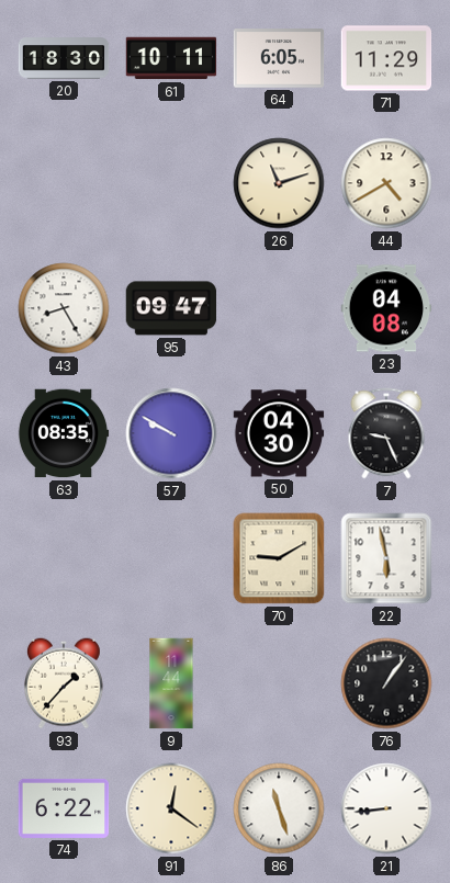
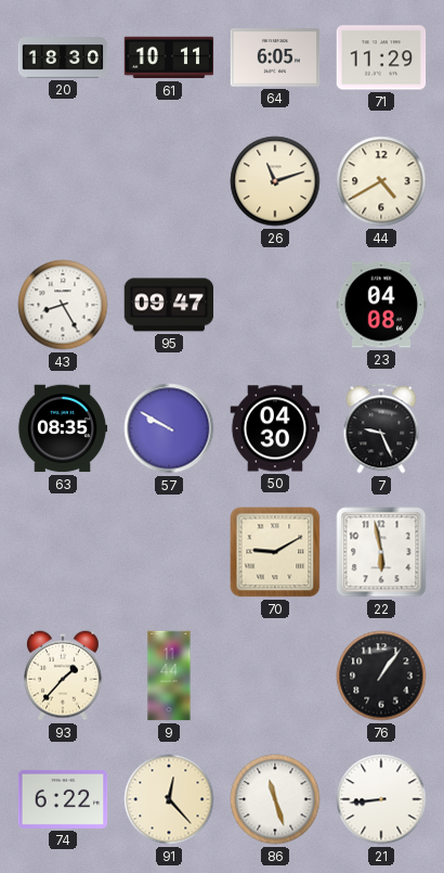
91: 12:21 -> 12:23 (169, 799)
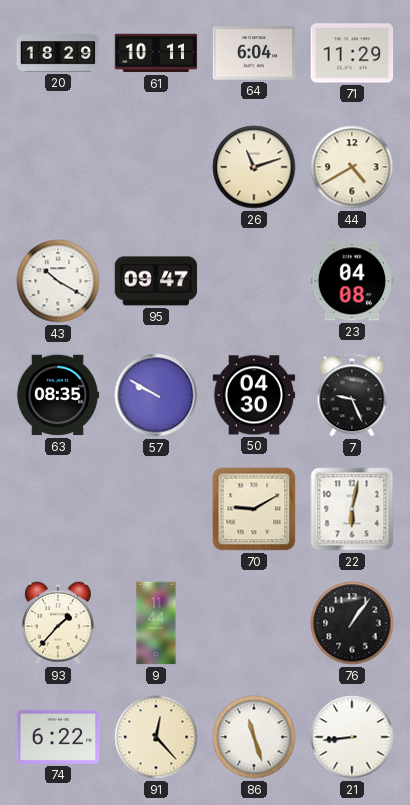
20: 18:30 -> 18:29 (58, 53)
64: 6:05 -> 6:04 (254, 53)
43: 8:25 -> 10:20 (58, 281)
22: 5:58 -> 6:02 (352, 509)
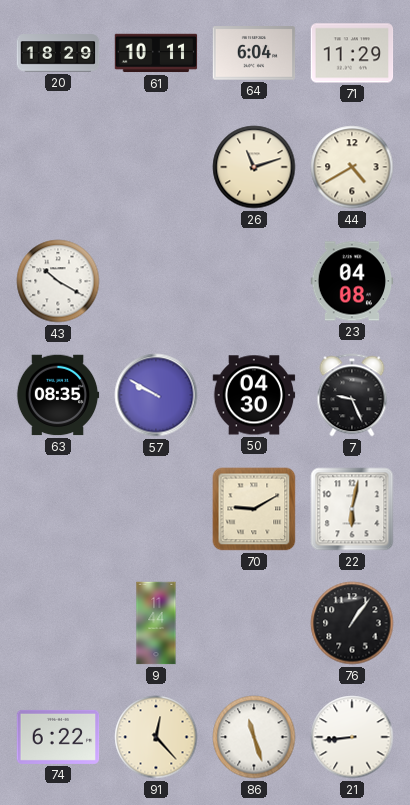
95: 09:47 -> none (156, 281)
93: 1:37 -> none (58, 623)
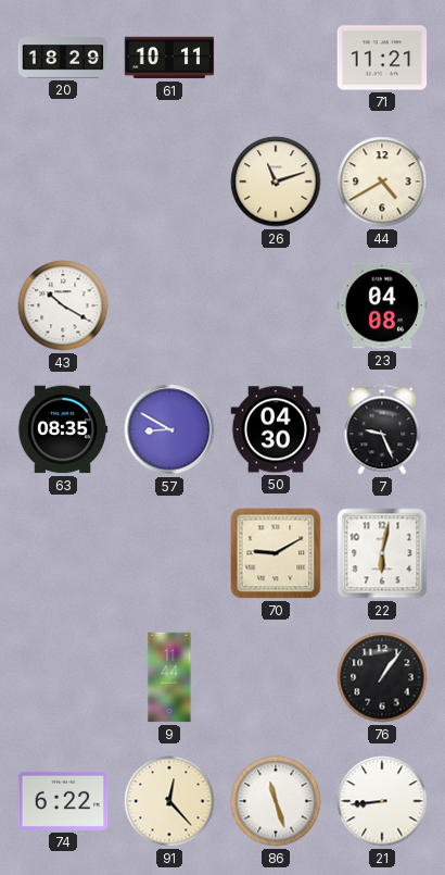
64: 6:04 -> none (254, 53)
71: 11:29 -> 11:21 (382, 58)
57: 9:50 -> 8:50 (169, 429)
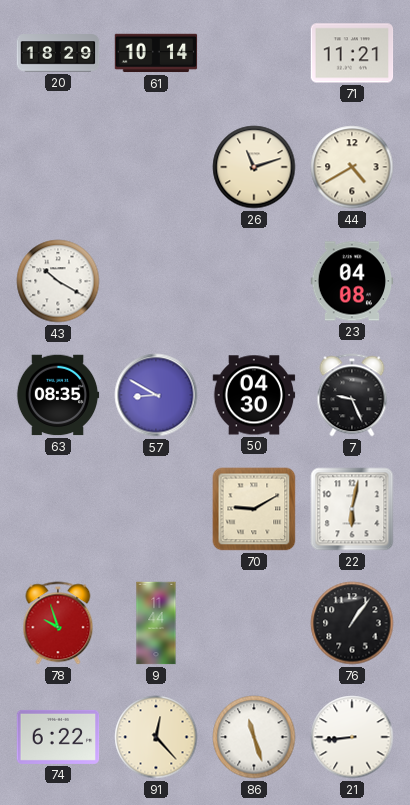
61: 10:11 -> 10:14 (156, 53)
78: none -> 9:57 (58, 623)
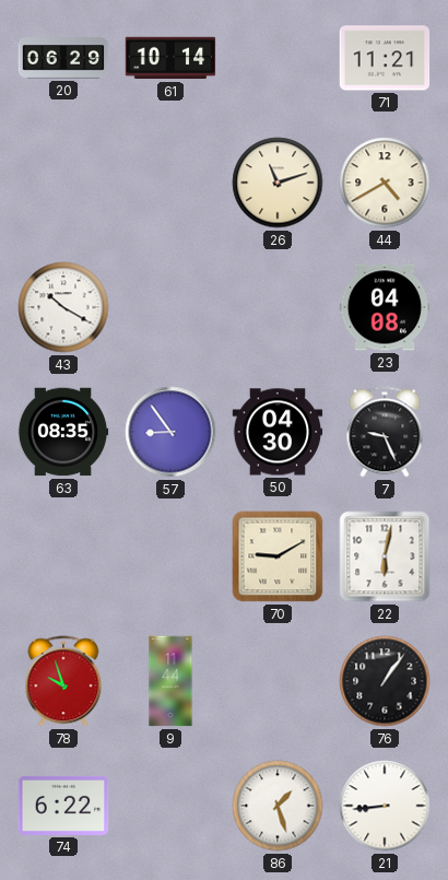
20: 18:29 -> 06:29 (63, 58)
57: 8:50 -> 8:54 (170, 432)
91: 12:23 -> none (156, 737)
86: 11:27 -> 1:27 (278, 806)
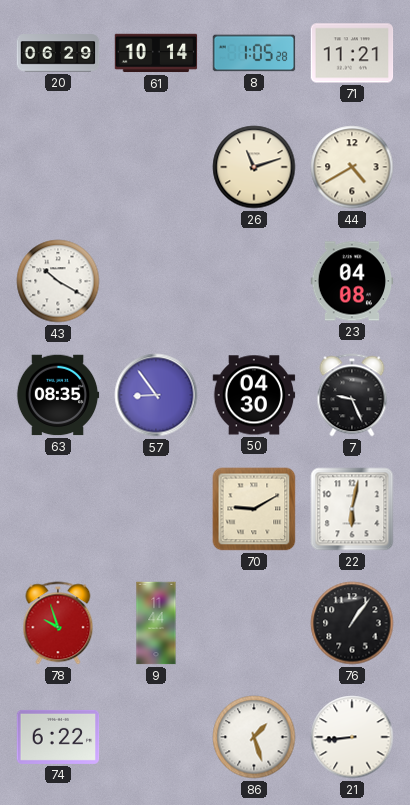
8: none -> 1:05 (254, 53)
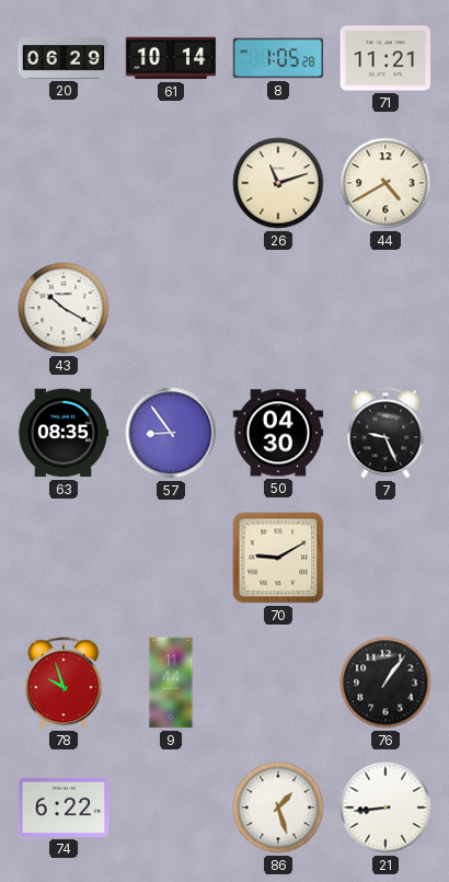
23: 04:08 -> none (352, 281)
22: 6:02 -> none (352, 509)
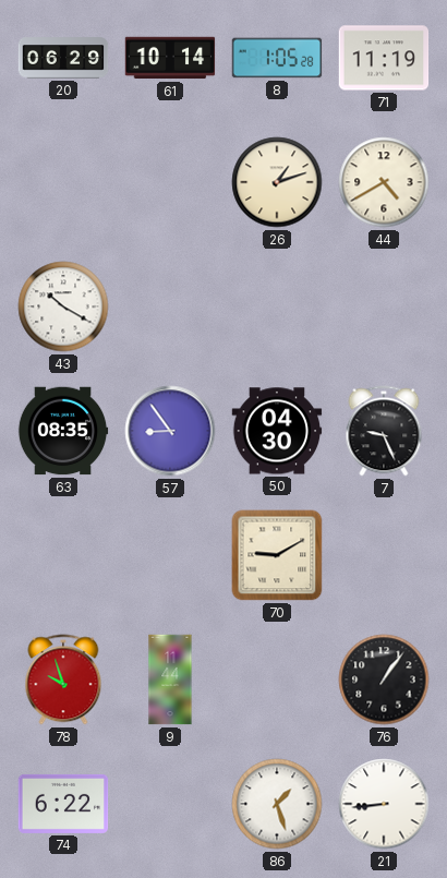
71: 11:21 -> 11:19 (384, 58)
26: 11:12 -> 1:12 (277, 182)
